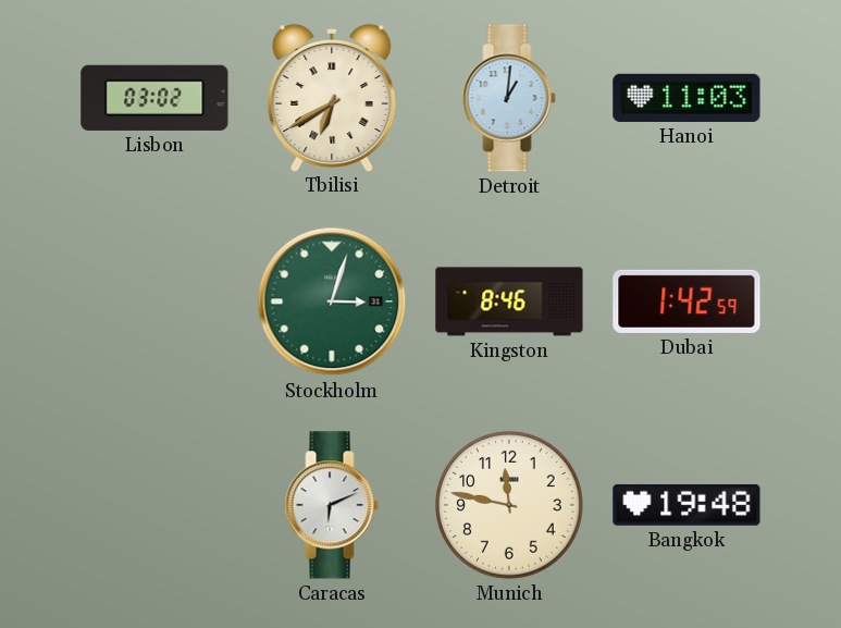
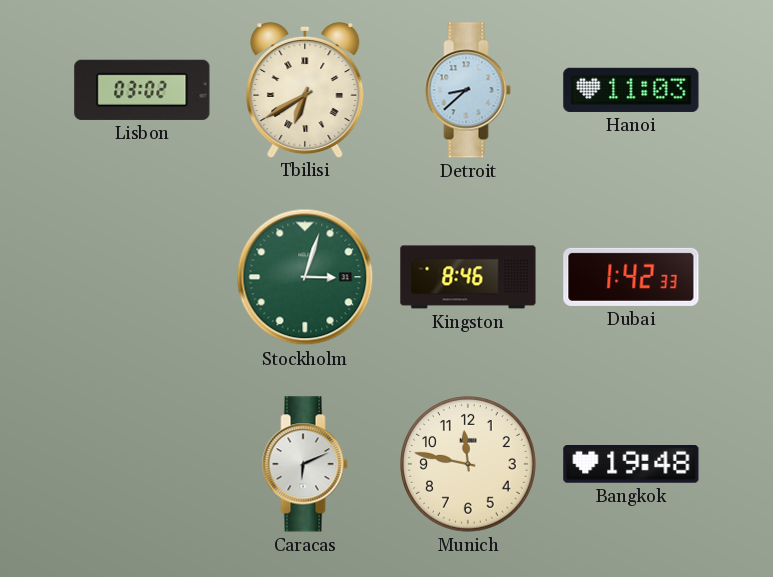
Detroit: 1:01 -> 8:38 (468, 90)
Dubai: 1:42:59 -> 1:42:33 (631, 277)
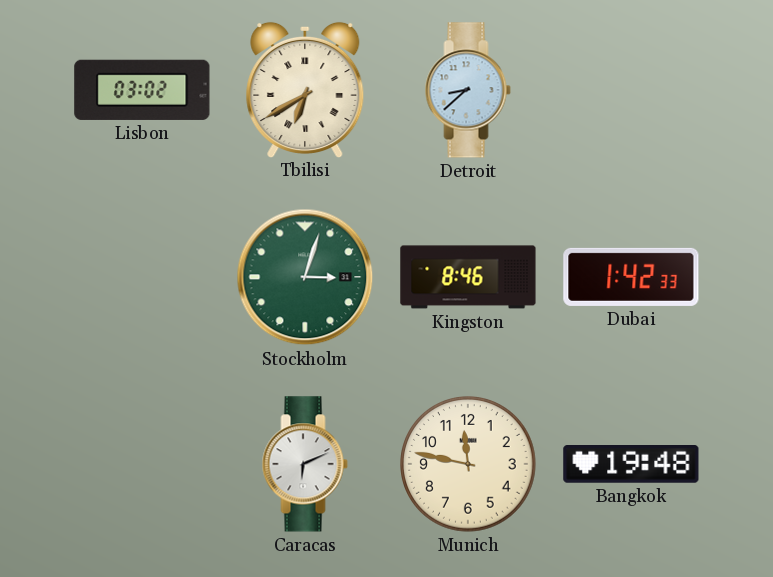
Hanoi: 11:03 -> none (631, 90)
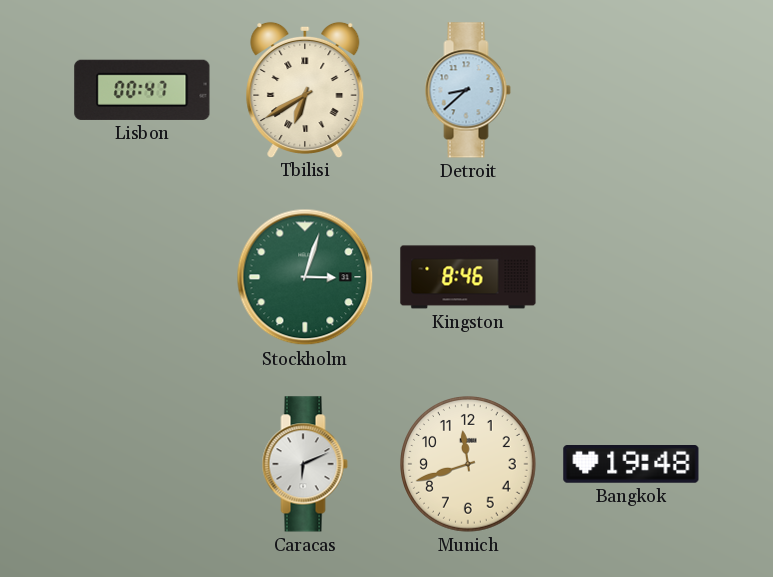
Lisbon: 03:02 -> 00:47 (142, 90)
Dubai: 1:42 -> none (631, 277)
Munich: 11:47 -> 11:42 (468, 464)
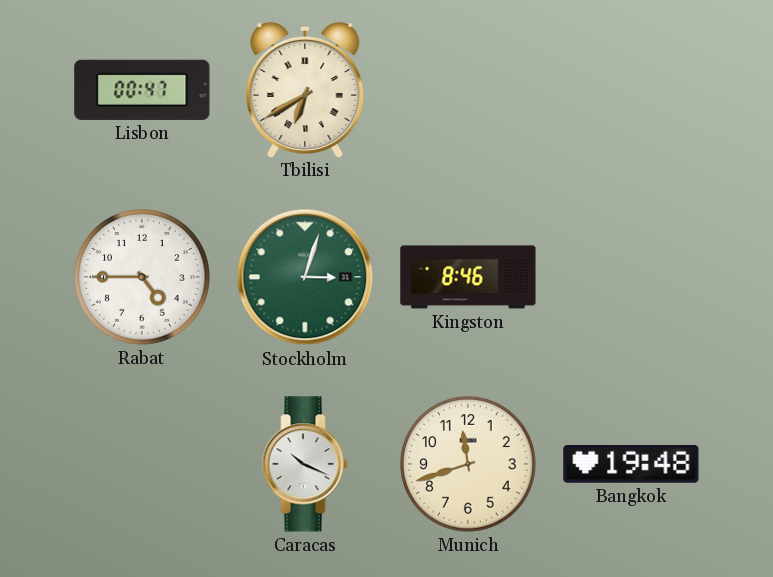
Detroit: 8:38 -> none (468, 90)
Rabat: none -> 4:45 (142, 277)
Caracas: 6:11 -> 10:19 (305, 464)
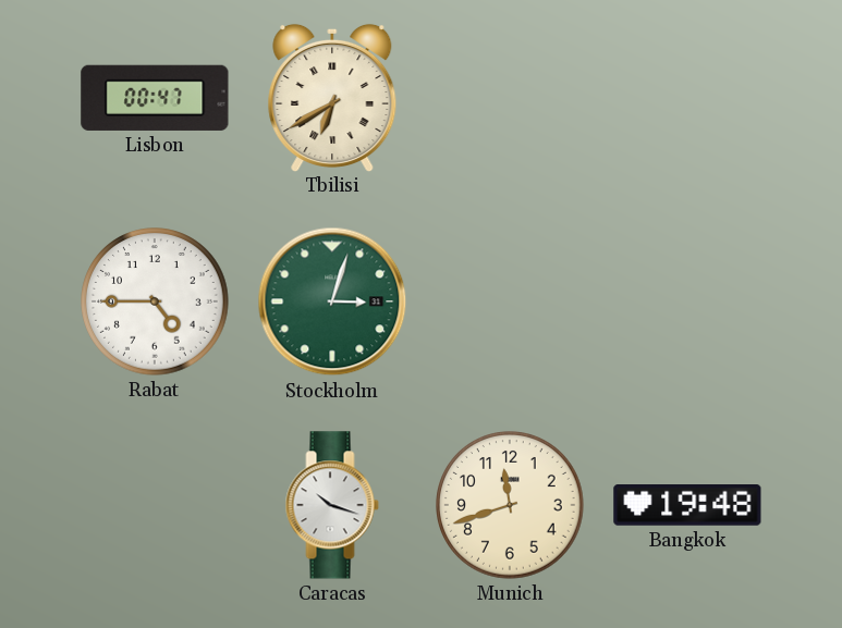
Kingston: 8:46 -> none (468, 277)
Caracas: 10:19 -> 10:18 (332, 505)
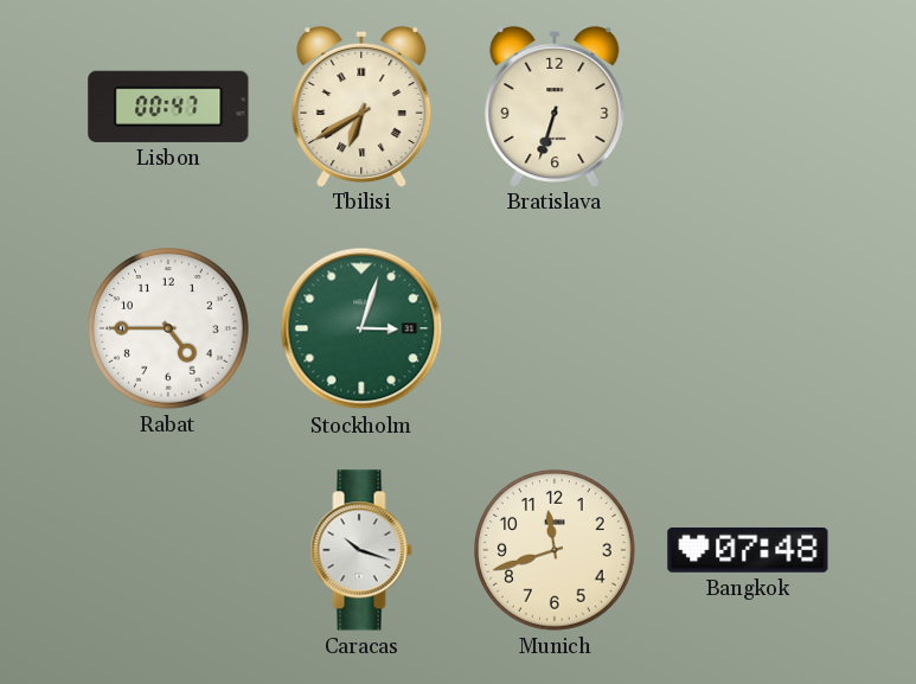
Bratislava: none -> 6:33 (555, 106)
Bangkok: 19:48 -> 07:48 (748, 551)
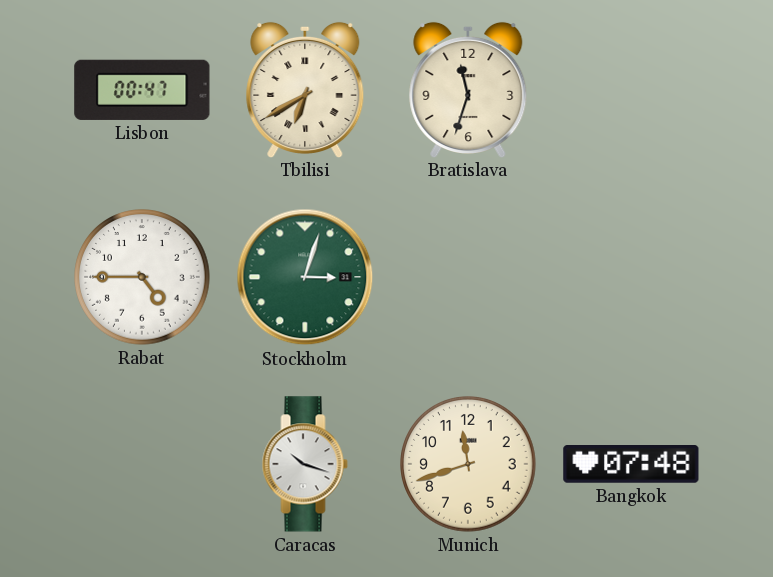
Bratislava: 6:33 -> 11:33 (468, 89)
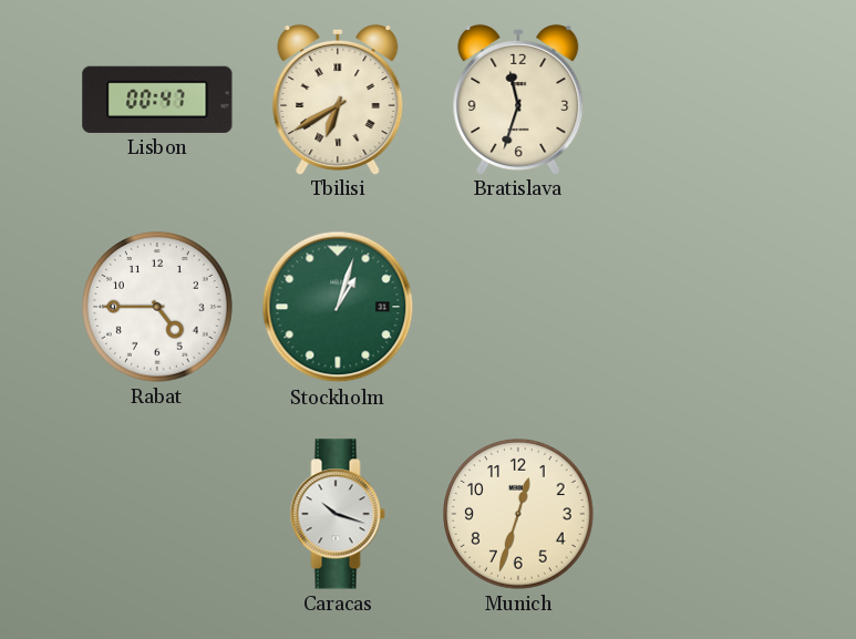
Stockholm: 3:03 -> 1:03 (338, 307)
Munich: 11:42 -> 12:33 (518, 514)
Bangkok: 07:48 -> none (631, 465)
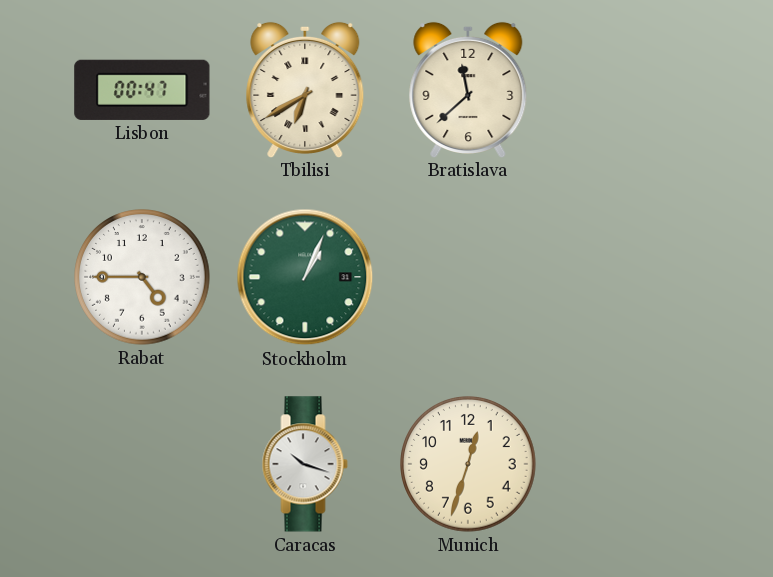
Bratislava: 11:33 -> 11:38 (468, 89)
Stockholm: 1:03 -> 1:04 (305, 277)
